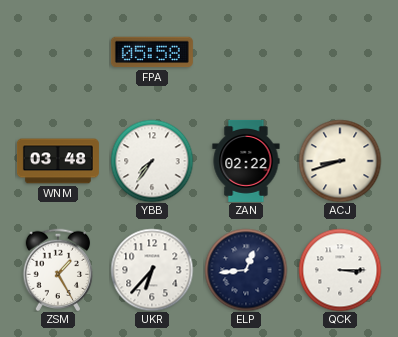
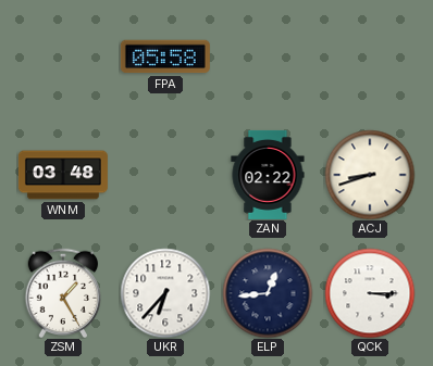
YBB: 7:36 -> none (152, 161)
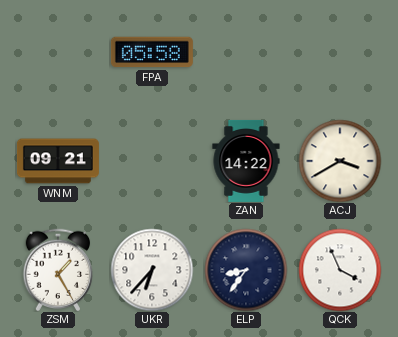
WNM: 03:48 -> 09:21 (58, 161)
ZAN: 02:22 -> 14:22 (246, 161)
ACJ: 8:42 -> 3:40 (340, 161)
ELP: 12:44 -> 8:36 (246, 270)
QCK: 3:15 -> 3:56 (340, 270)
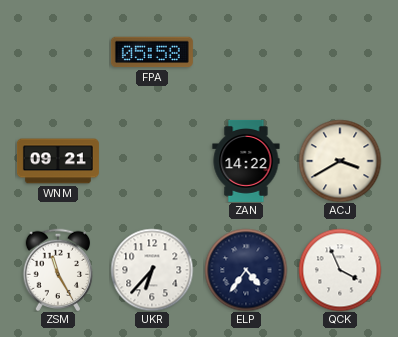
ZSM: 1:25 -> 11:25 (58, 270)
ELP: 8:36 -> 4:36 (246, 270)
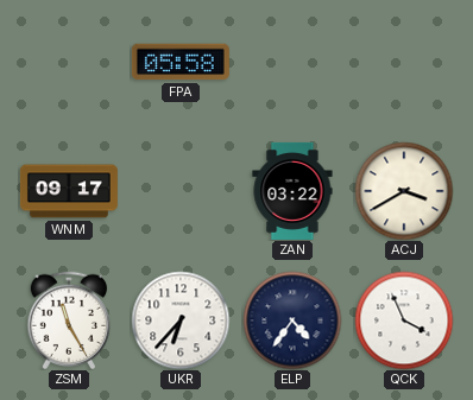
WNM: 09:21 -> 09:17 (69, 191)
ZAN: 14:22 -> 03:22 (292, 191)
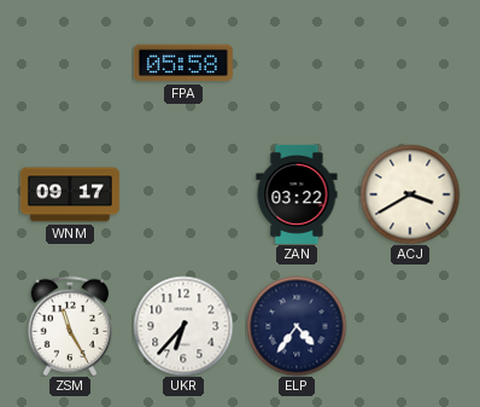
QCK: 3:56 -> none (404, 320)
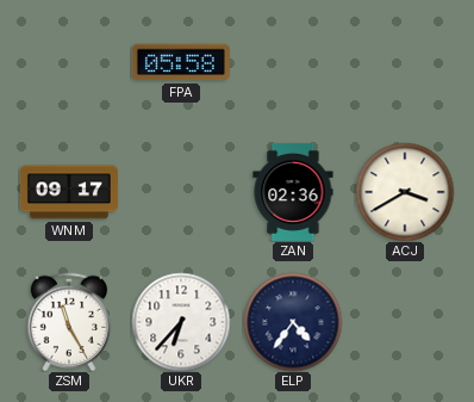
ZAN: 03:22 -> 02:36 (293, 192)
